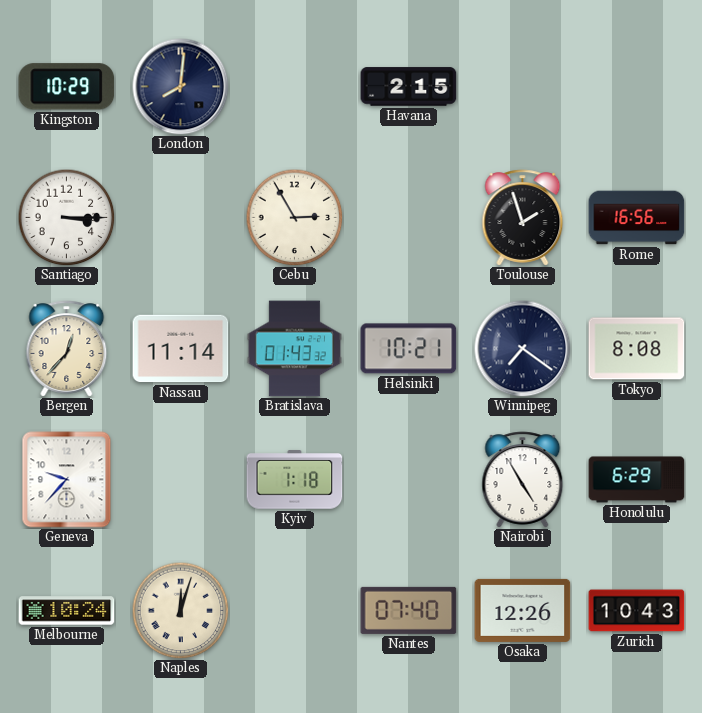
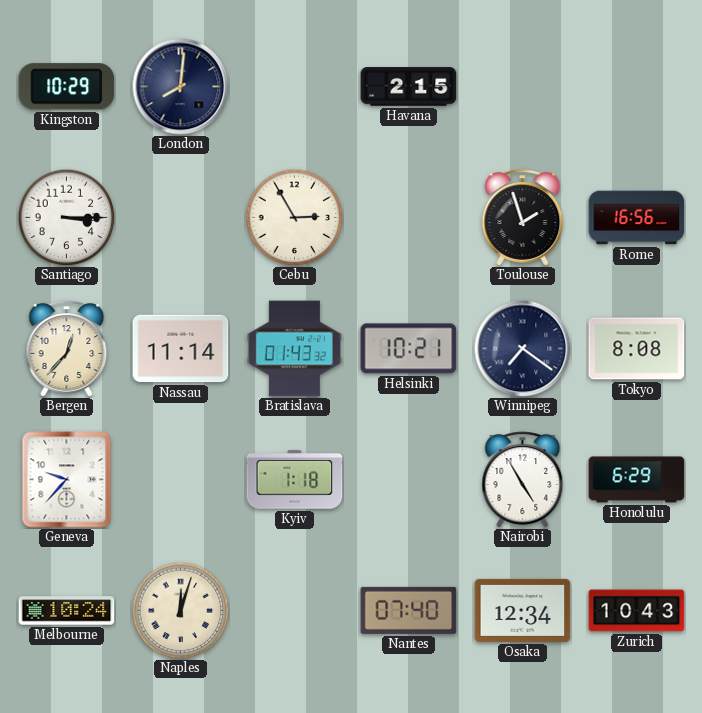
Osaka: 12:26 -> 12:34 (523, 610)
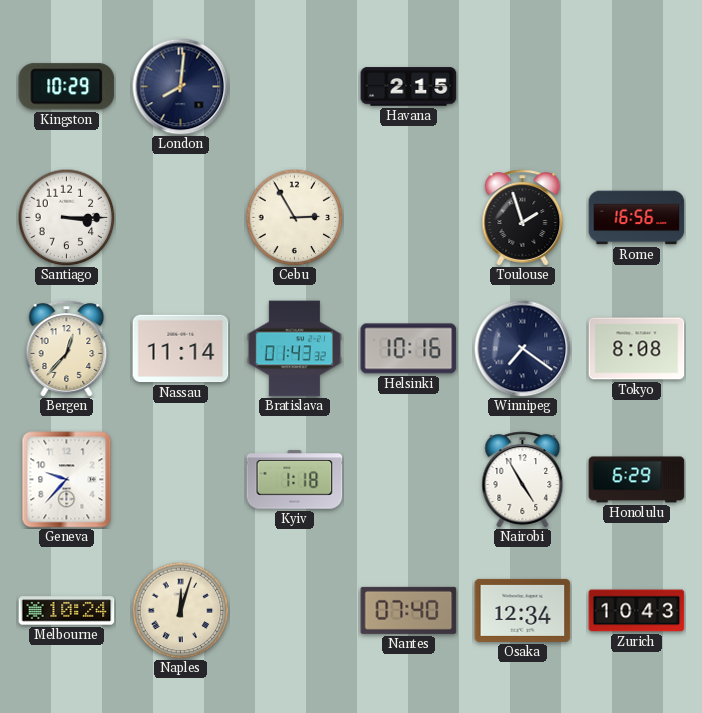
Helsinki: 10:21 -> 10:16 (409, 349)
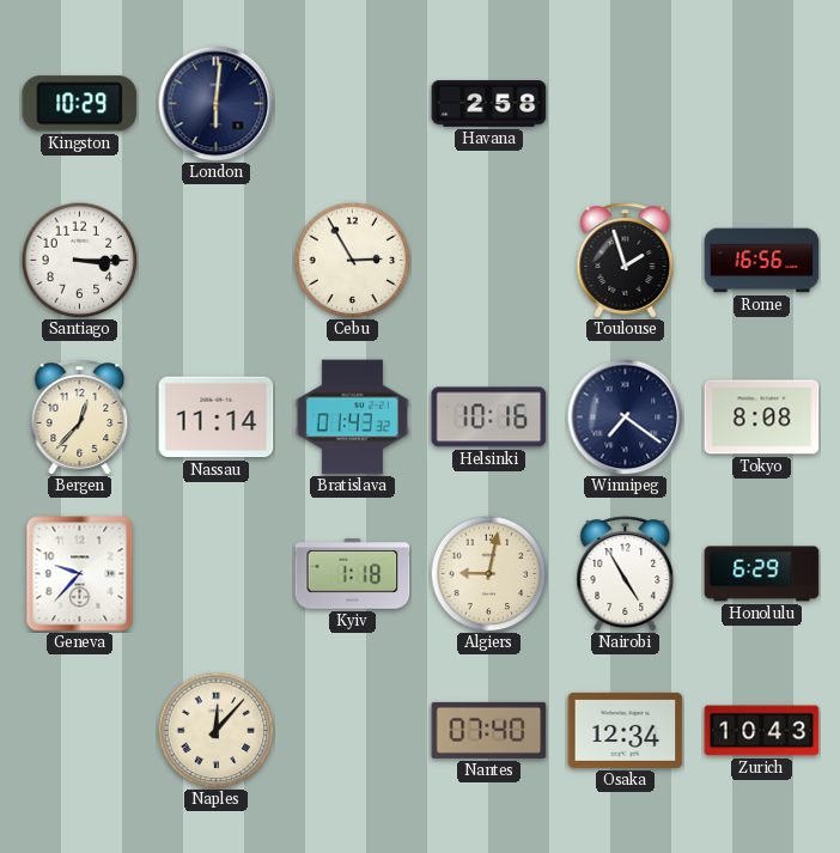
London: 8:01 -> 6:01 (217, 104)
Havana: 2:15 -> 2:58 (489, 104)
Algiers: none -> 9:02 (488, 573)
Melbourne: 10:24 -> none (67, 611)
Naples: 12:03 -> 12:07 (215, 730)
